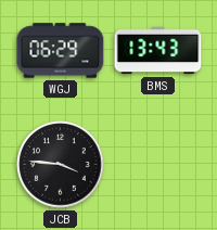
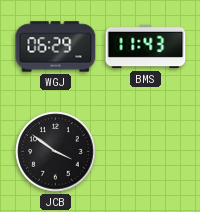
BMS: 13:43 -> 11:43 (146, 47)
JCB: 3:46 -> 3:51 (56, 152)
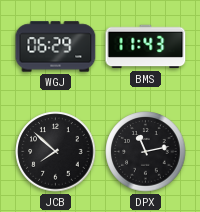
JCB: 3:51 -> 7:52 (56, 152)
DPX: none -> 11:13 (146, 152)
